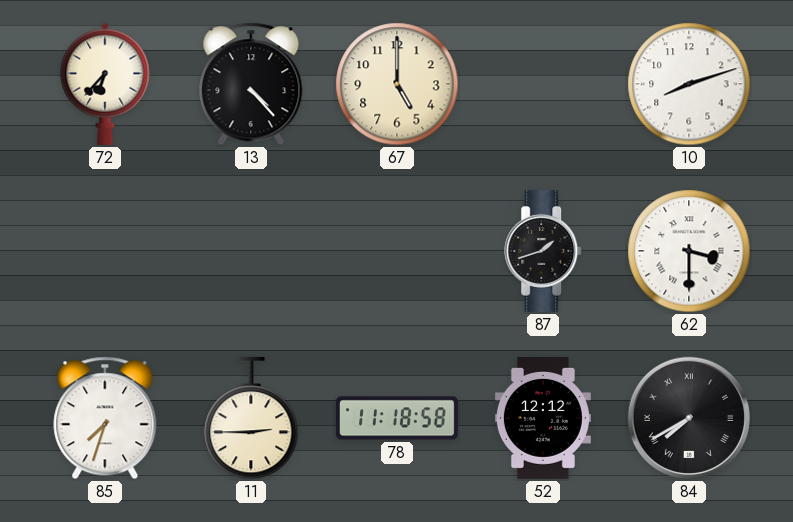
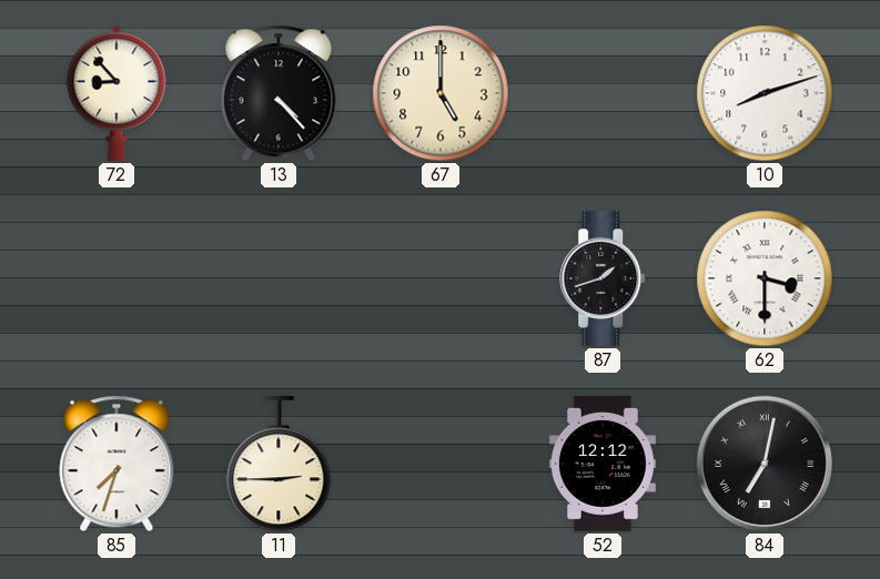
72: 6:37 -> 8:53 (117, 93)
78: 11:18 -> none (397, 418)
84: 7:40 -> 7:02 (765, 464)
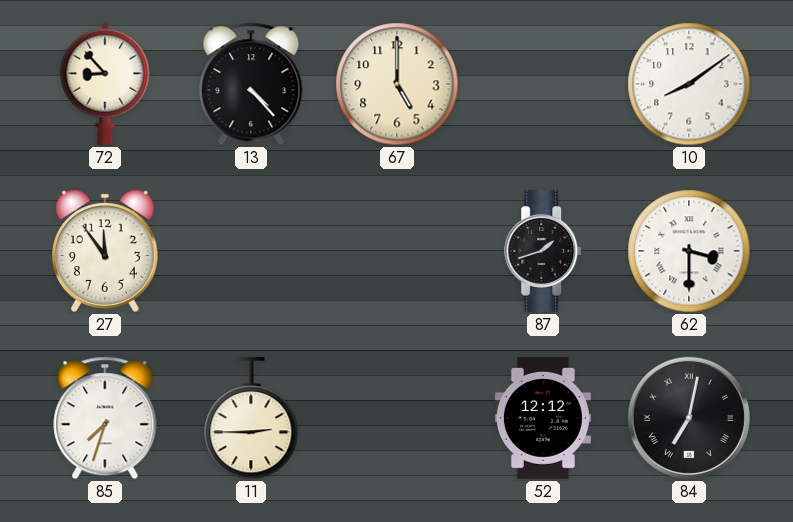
10: 8:12 -> 8:09 (689, 84)
27: none -> 11:54 (106, 251)
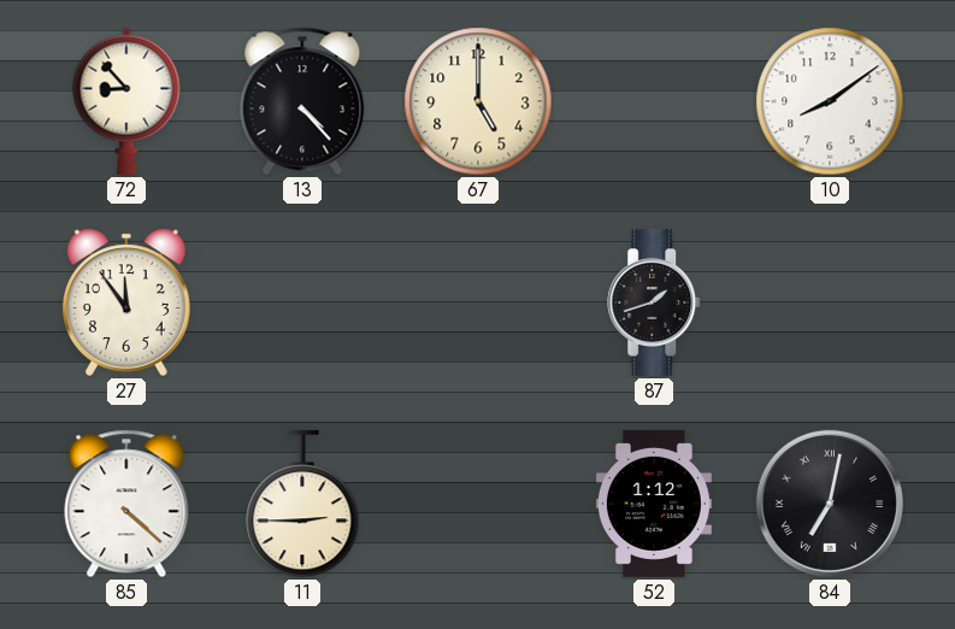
62: 3:30 -> none (689, 251)
85: 7:33 -> 4:22 (126, 504)
52: 12:12 -> 1:12 (654, 504)
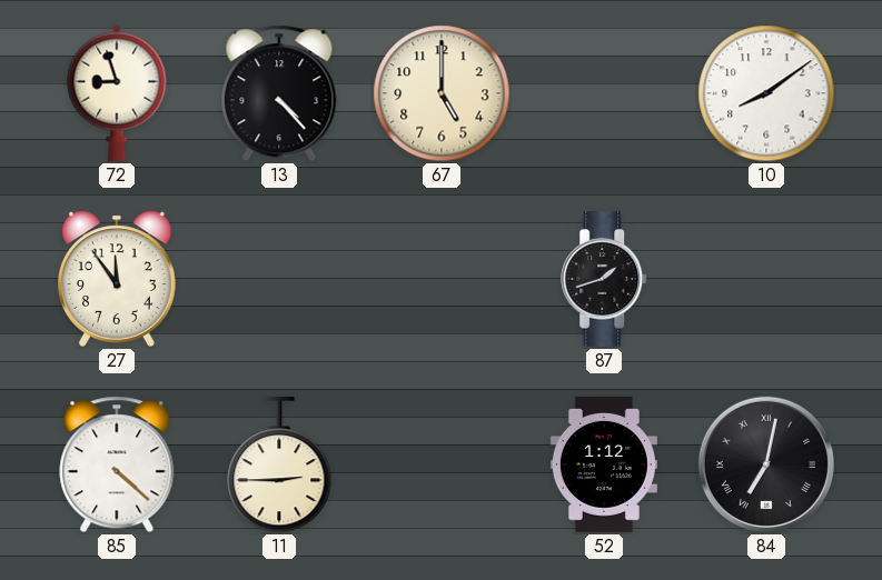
72: 8:53 -> 8:57 (117, 93)
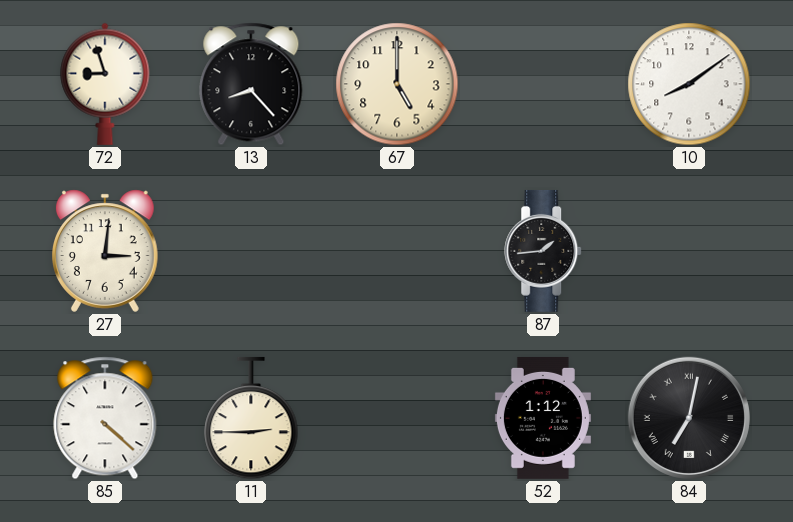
13: 4:23 -> 8:23 (251, 84)
27: 11:54 -> 3:01 (106, 251)
87: 1:42 -> 1:44 (544, 251)
